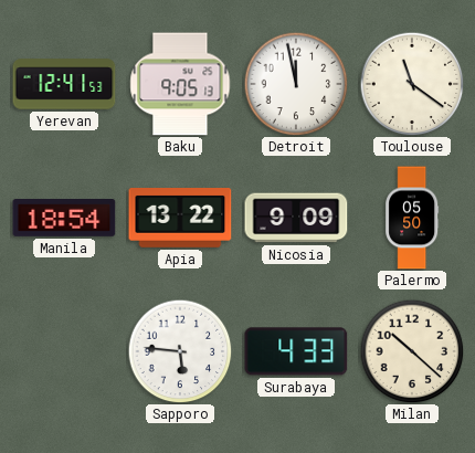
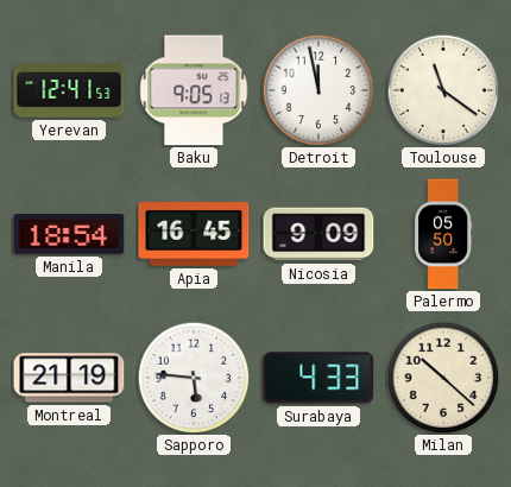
Apia: 13:22 -> 16:45 (194, 235)
Montreal: none -> 21:19 (69, 378)
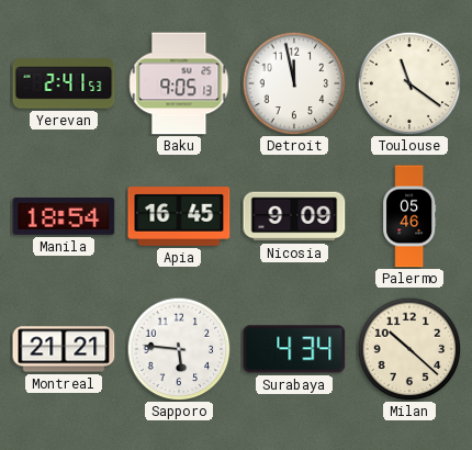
Yerevan: 12:41 -> 2:41 (64, 83)
Palermo: 05:50 -> 05:46 (409, 216)
Montreal: 21:19 -> 21:21 (64, 349)
Surabaya: 4:33 -> 4:34 (294, 349)
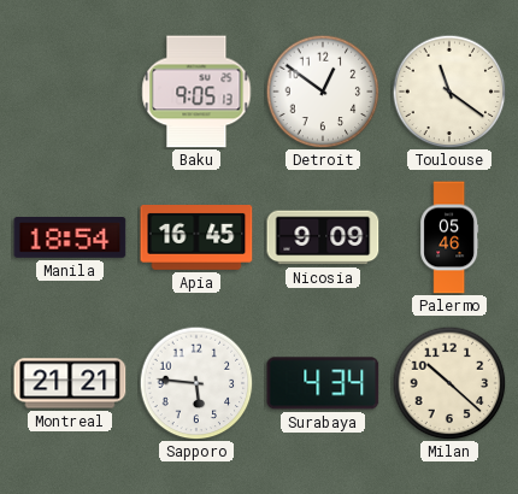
Yerevan: 2:41 -> none (64, 83)
Detroit: 11:58 -> 12:51 (323, 92)
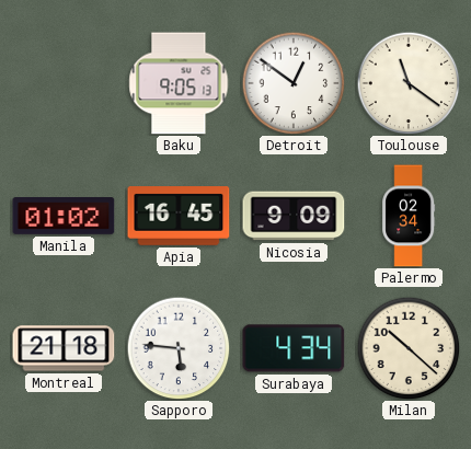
Manila: 18:54 -> 01:02 (64, 217)
Palermo: 05:46 -> 02:34 (409, 216)
Montreal: 21:21 -> 21:18 (64, 348)
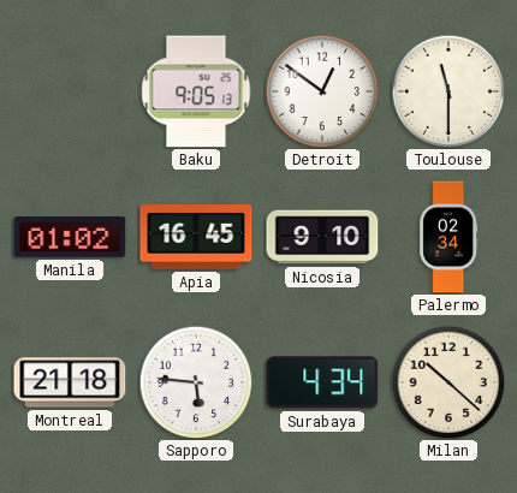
Toulouse: 11:21 -> 11:30 (448, 91)
Nicosia: 9:09 -> 9:10 (322, 237)
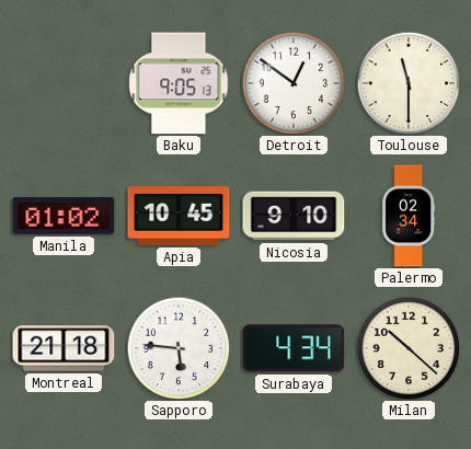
Apia: 16:45 -> 10:45 (179, 217)
